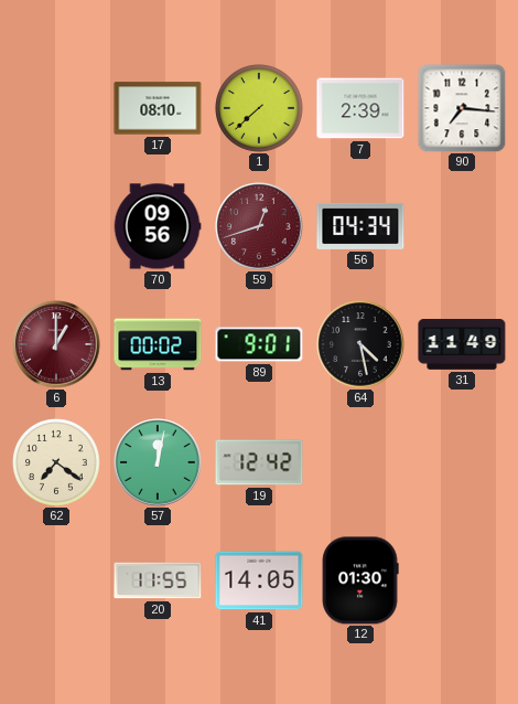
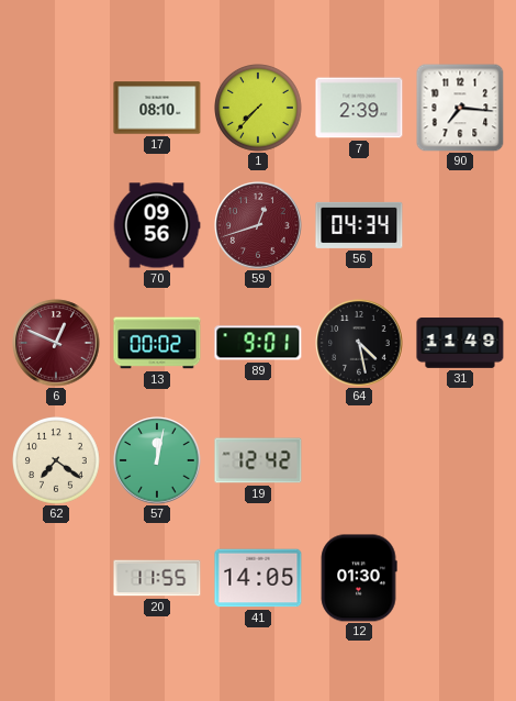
1: 7:38 -> 7:37 (259, 109)
6: 1:00 -> 12:49 (56, 343)
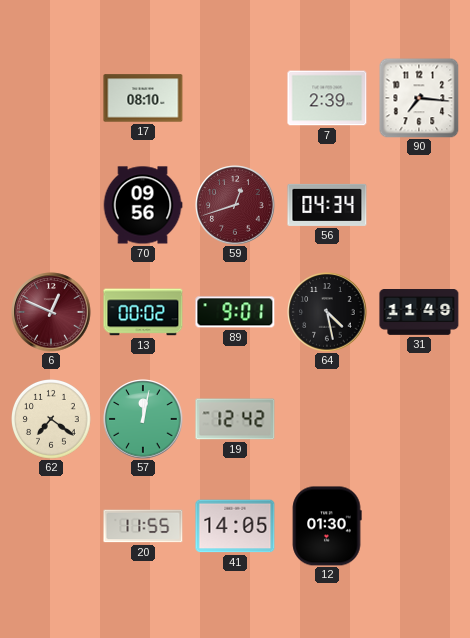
1: 7:37 -> none (259, 109)
